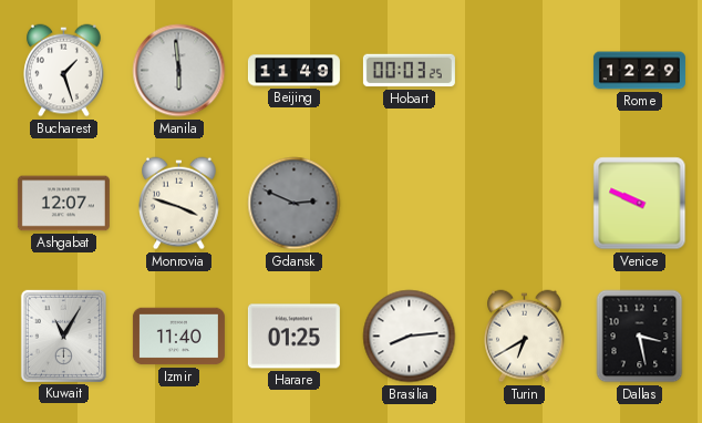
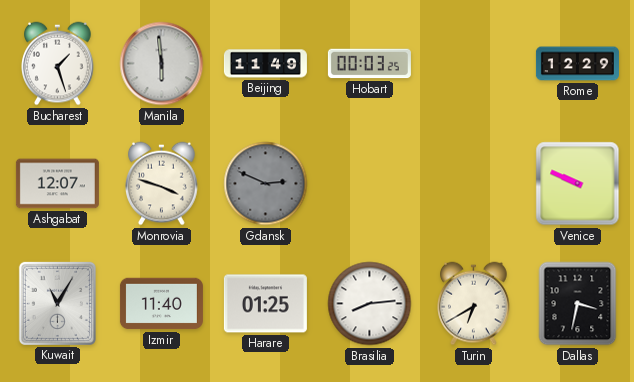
Dallas: 3:28 -> 3:32 (578, 304)
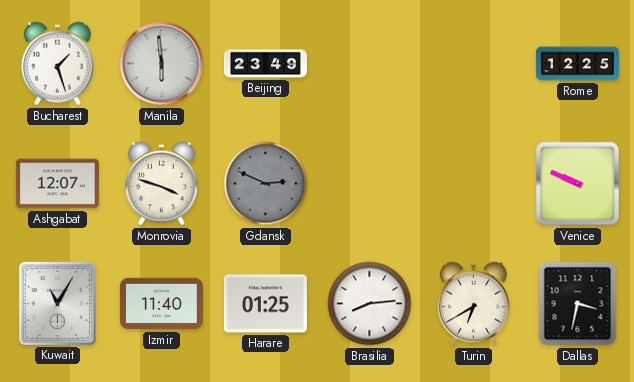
Beijing: 11:49 -> 23:49 (265, 64)
Hobart: 00:03 -> none (369, 64)
Rome: 12:29 -> 12:25 (577, 64)
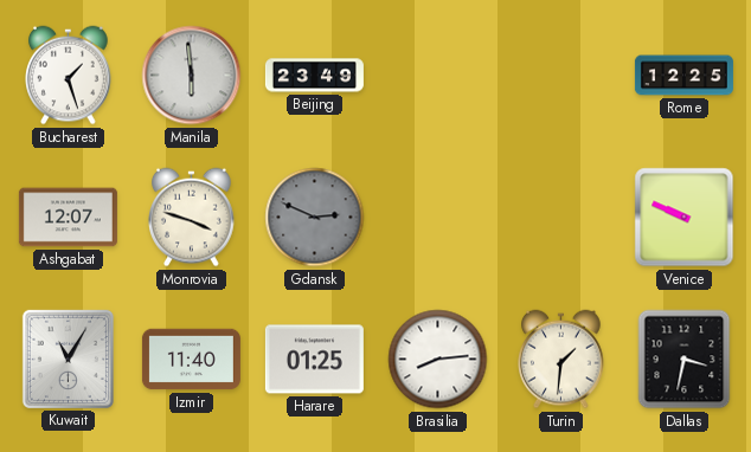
Turin: 6:40 -> 1:31 (561, 360)
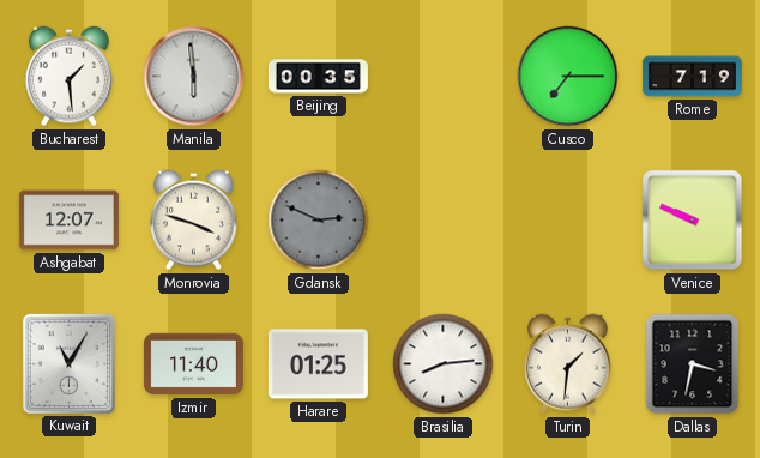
Bucharest: 1:27 -> 1:29 (70, 77)
Beijing: 23:49 -> 00:35 (318, 77)
Cusco: none -> 7:15 (568, 77)
Rome: 12:25 -> 7:19 (692, 77)
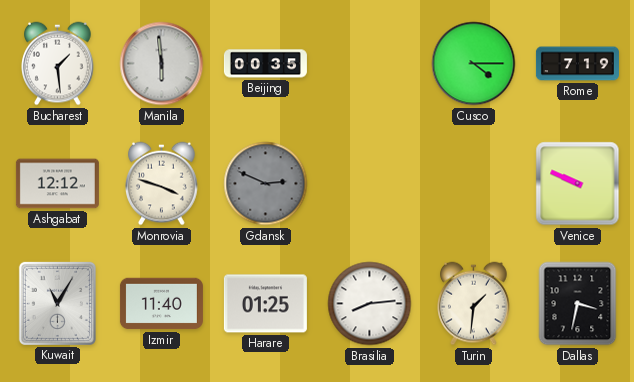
Cusco: 7:15 -> 4:15 (474, 64)
Ashgabat: 12:07 -> 12:12 (57, 184)
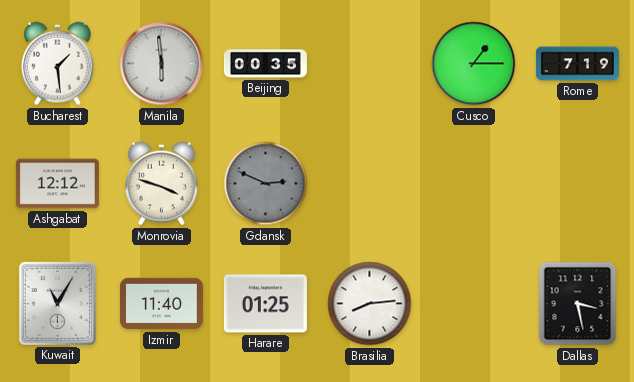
Cusco: 4:15 -> 1:15 (474, 64)
Venice: 9:49 -> none (578, 184)
Turin: 1:31 -> none (474, 304)
Dallas: 3:32 -> 3:28 (578, 304)
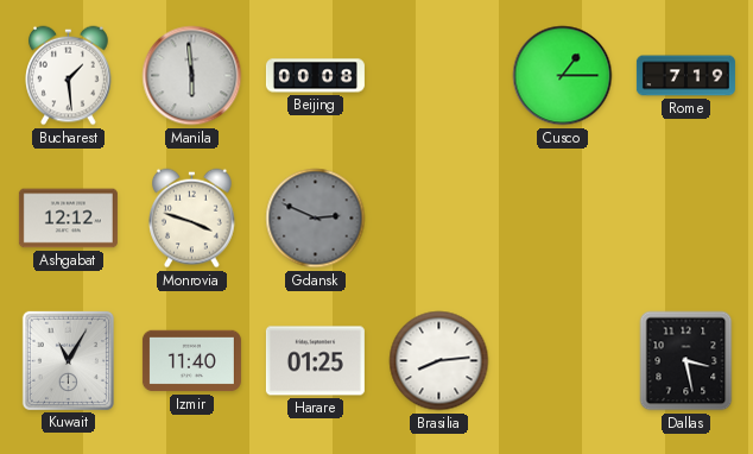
Beijing: 00:35 -> 00:08 (315, 76)
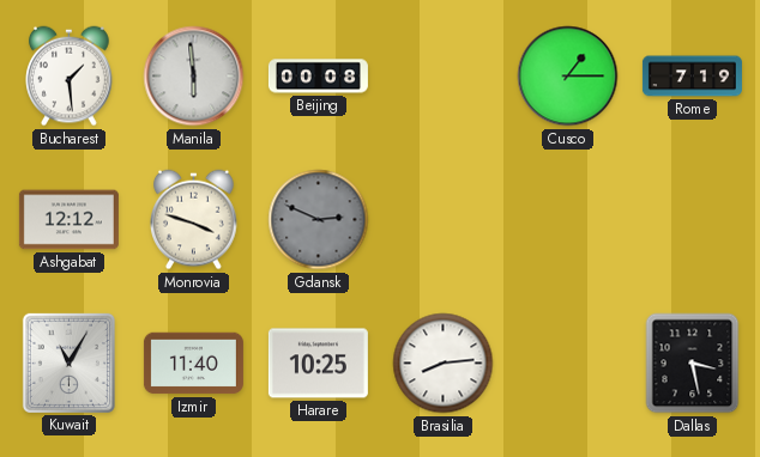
Harare: 01:25 -> 10:25 (318, 364)
